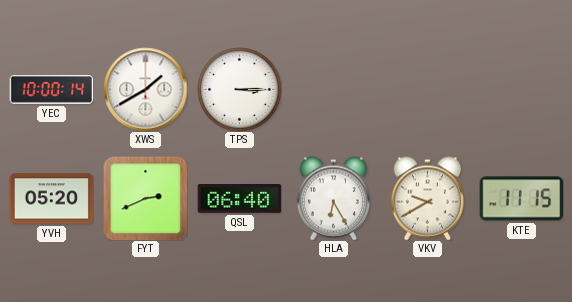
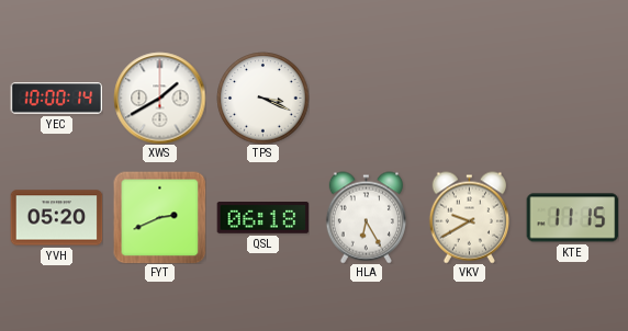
TPS: 3:15 -> 3:19 (262, 98)
QSL: 06:40 -> 06:18 (262, 218)
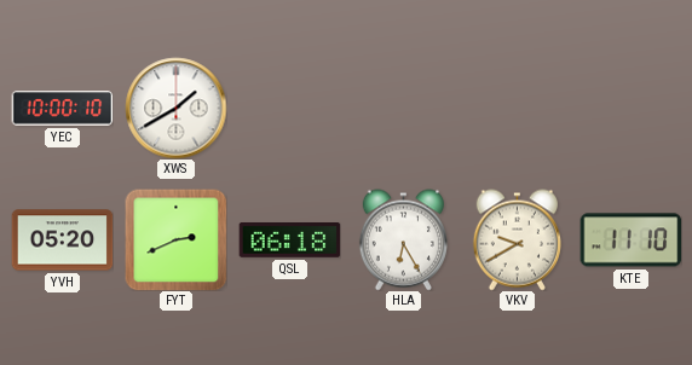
YEC: 10:00:14 -> 10:00:10 (62, 109)
TPS: 3:19 -> none (262, 98)
KTE: 11:15 -> 11:10 (630, 241)
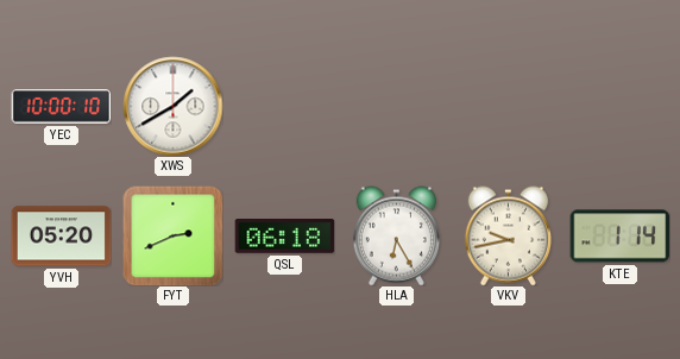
VKV: 9:40 -> 9:43 (508, 235)
KTE: 11:10 -> 1:14 (619, 237)
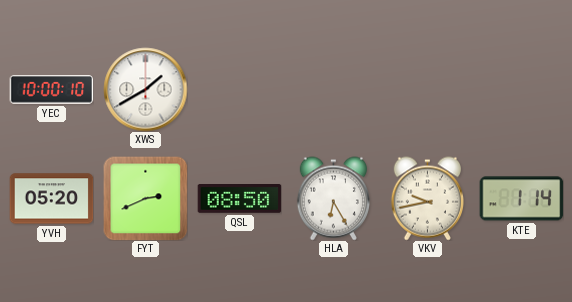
QSL: 06:18 -> 08:50 (239, 199)
